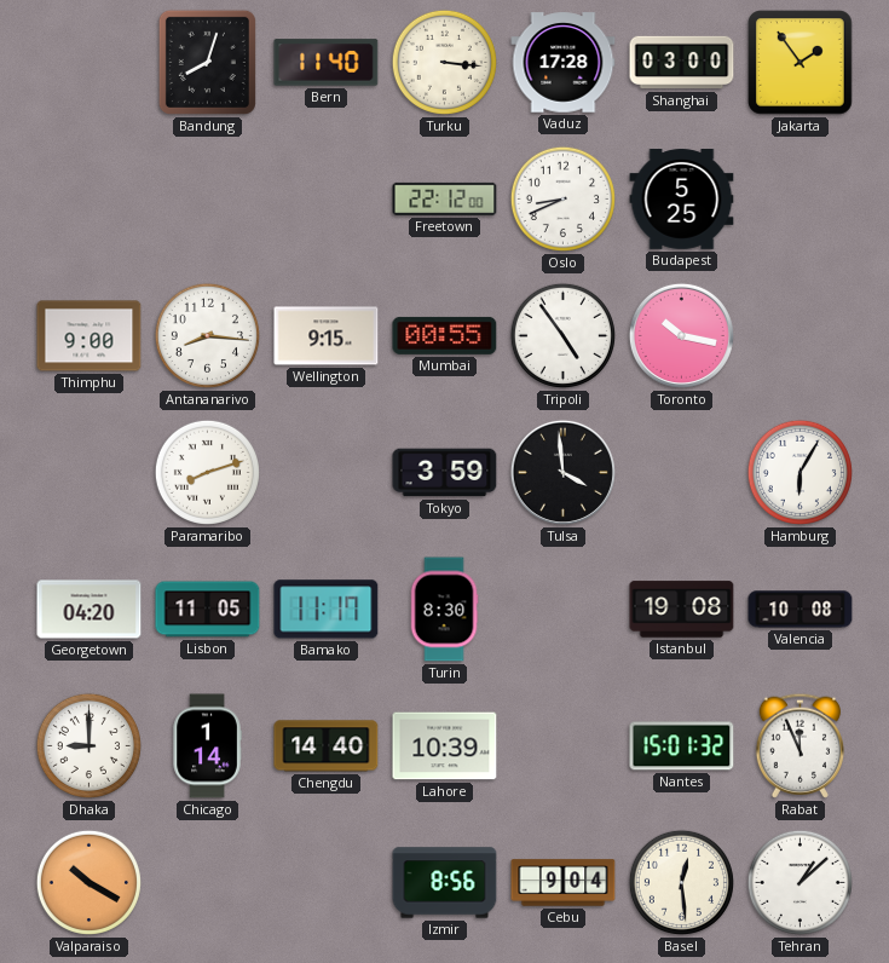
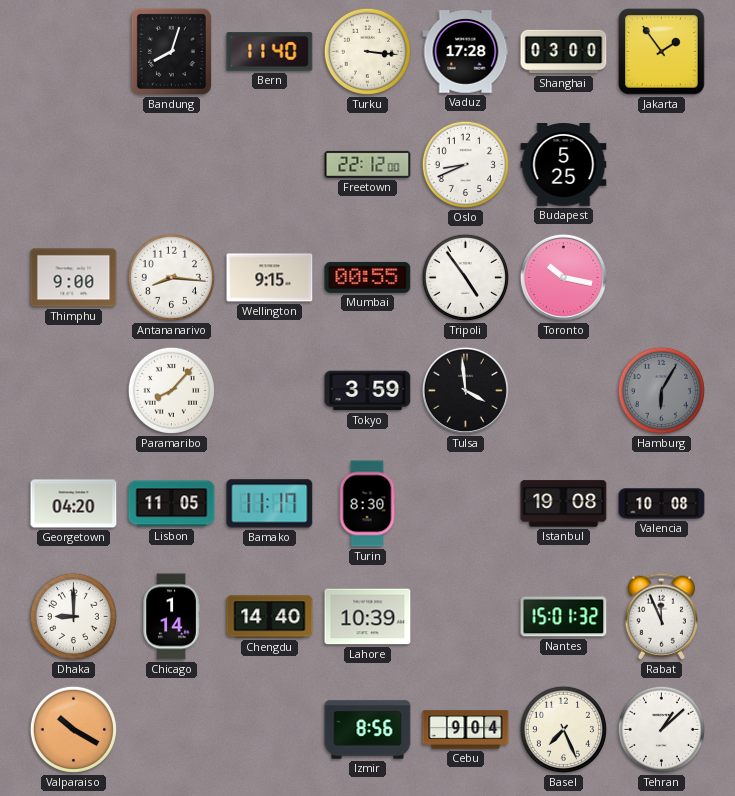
Paramaribo: 8:12 -> 8:07 (171, 390)
Hamburg dial: white -> grey (661, 390)
Basel: 12:29 -> 7:26 (563, 729)
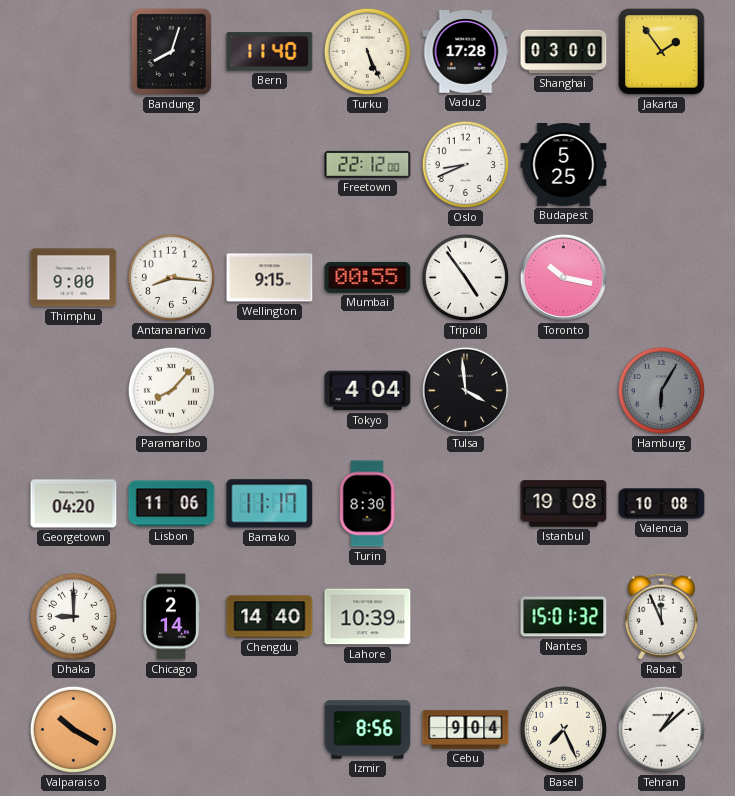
Turku: 3:16 -> 5:26 (367, 51)
Tokyo: 3:59 -> 4:04 (368, 391)
Lisbon: 11:05 -> 11:06 (172, 504)
Chicago: 1:14 -> 2:14 (171, 617)
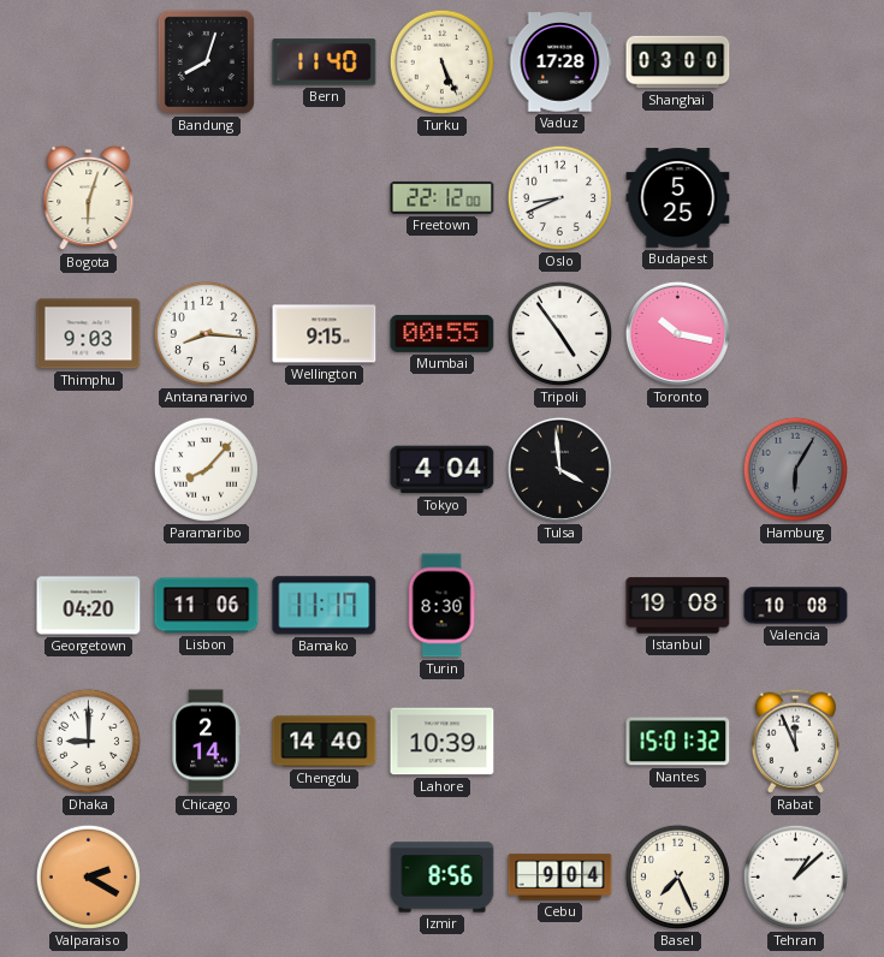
Jakarta: 1:54 -> none (662, 52)
Bogota: none -> 6:03 (89, 198)
Thimphu: 9:00 -> 9:03 (89, 334)
Valparaiso: 10:20 -> 2:20 (88, 876)
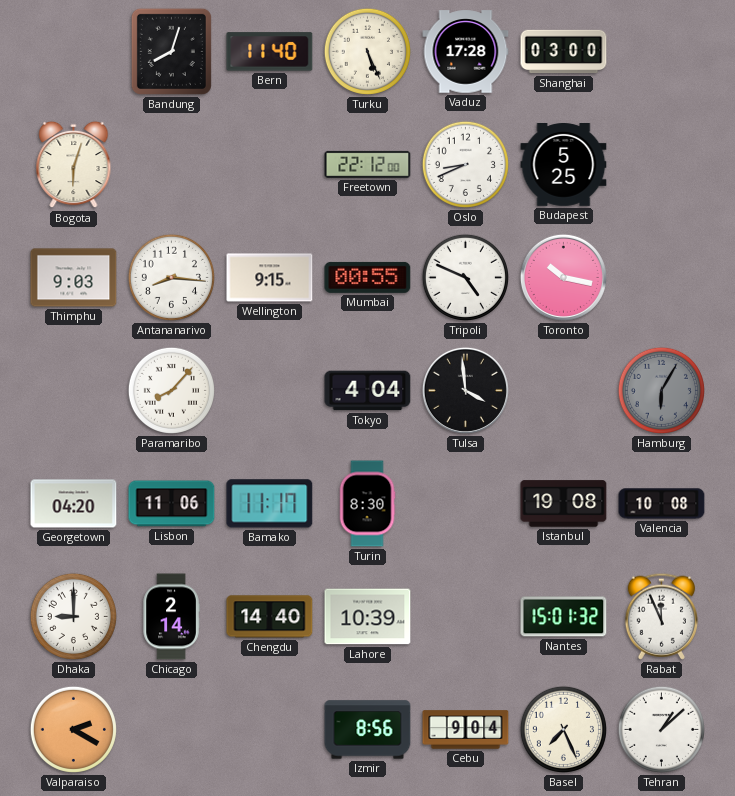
Tripoli: 4:54 -> 4:49 (465, 277)
